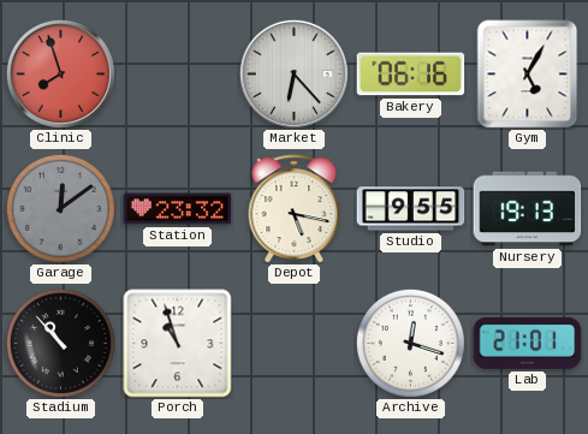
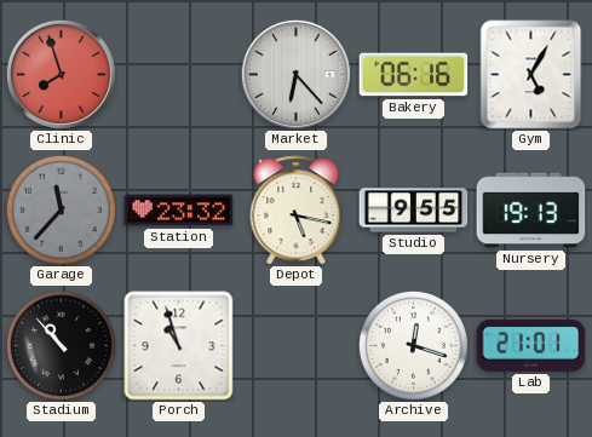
Garage: 12:09 -> 11:37 (61, 209)
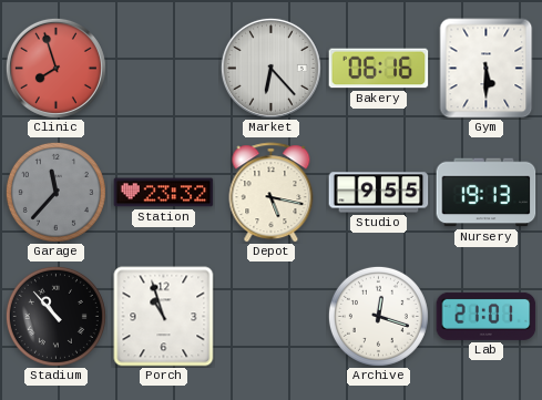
Gym: 5:05 -> 5:30 (487, 69)
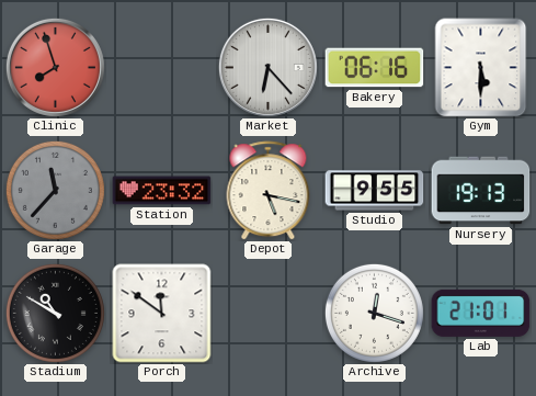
Stadium: 10:53 -> 10:50 (55, 313)
Porch: 10:57 -> 11:51 (162, 314)
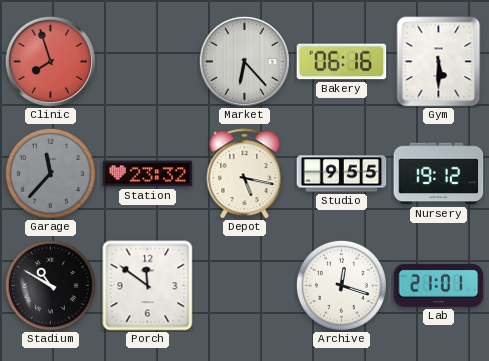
Nursery: 19:13 -> 19:12 (439, 174)
